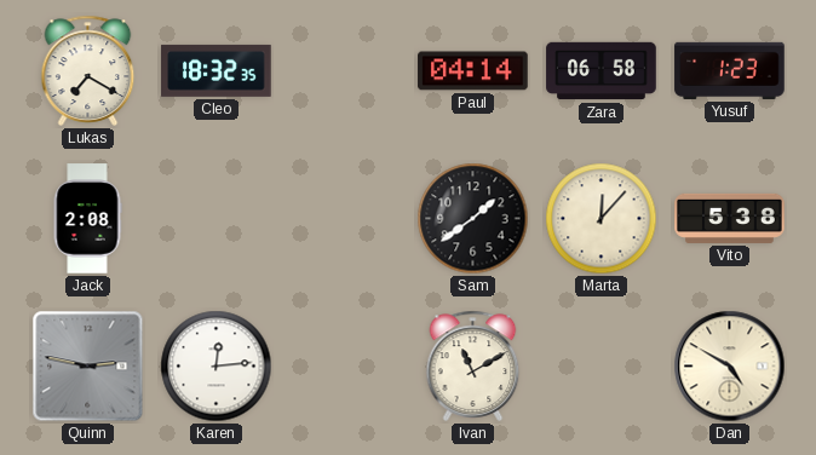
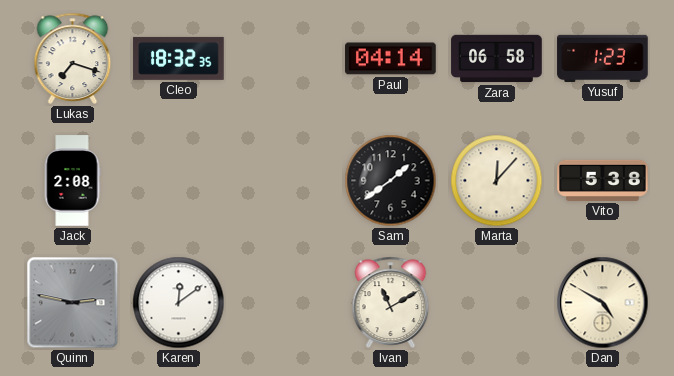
Lukas: 7:20 -> 7:18 (73, 58)
Karen: 12:14 -> 12:09 (179, 303)
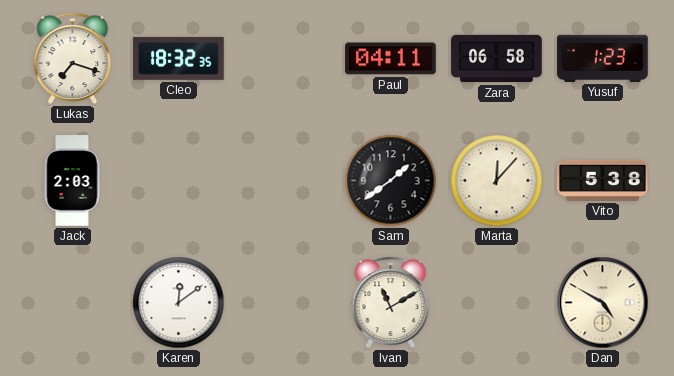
Paul: 04:14 -> 04:11 (391, 59)
Jack: 2:08 -> 2:03 (72, 181)
Quinn: 2:47 -> none (73, 303)
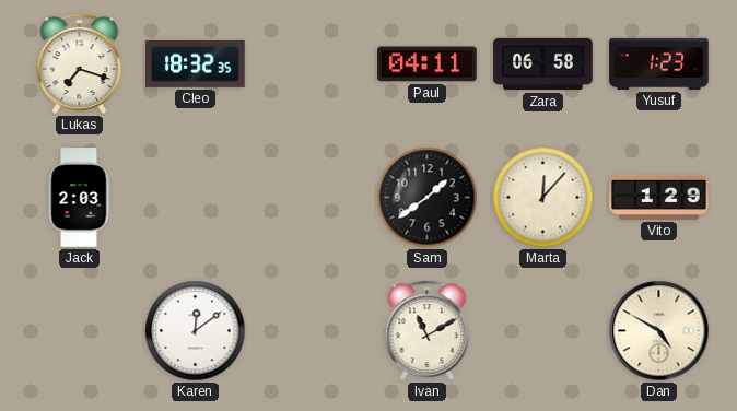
Vito: 5:38 -> 1:29 (659, 197)
